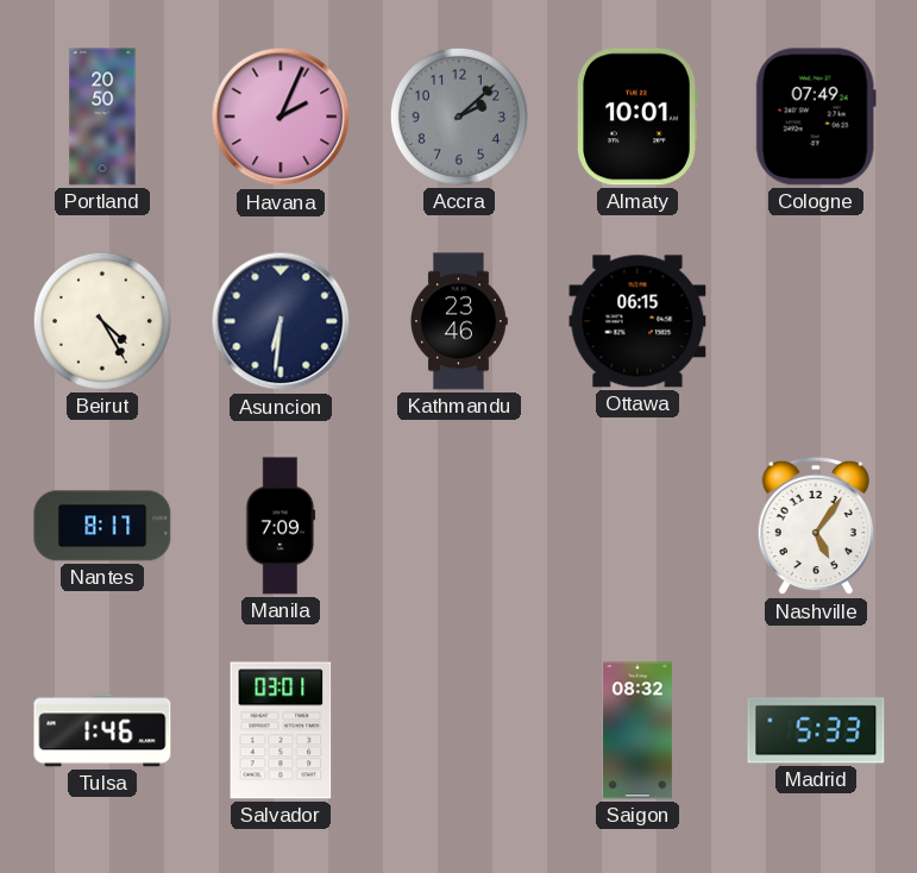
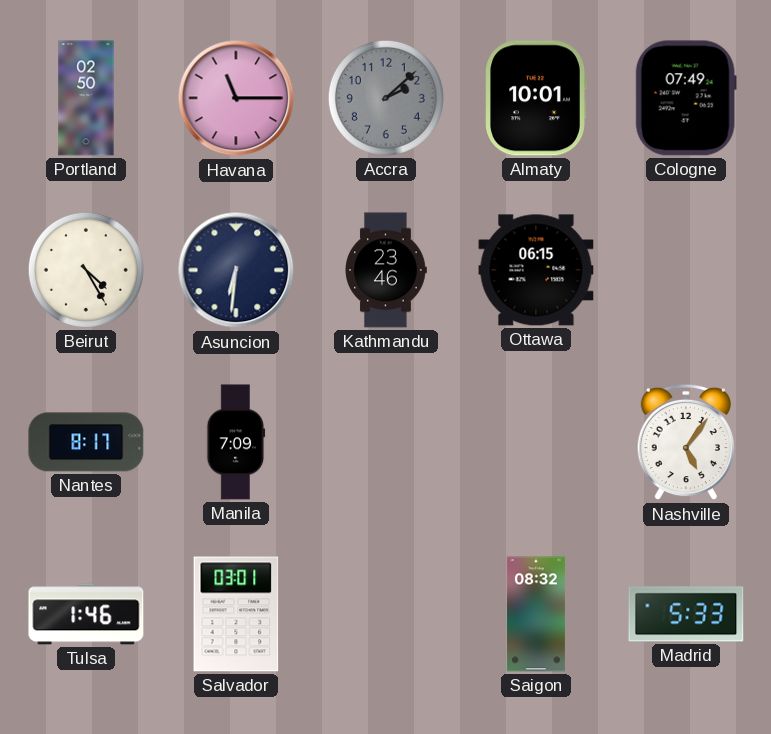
Portland: 20:50 -> 02:50 (86, 98)
Havana: 2:04 -> 11:15 (236, 98)
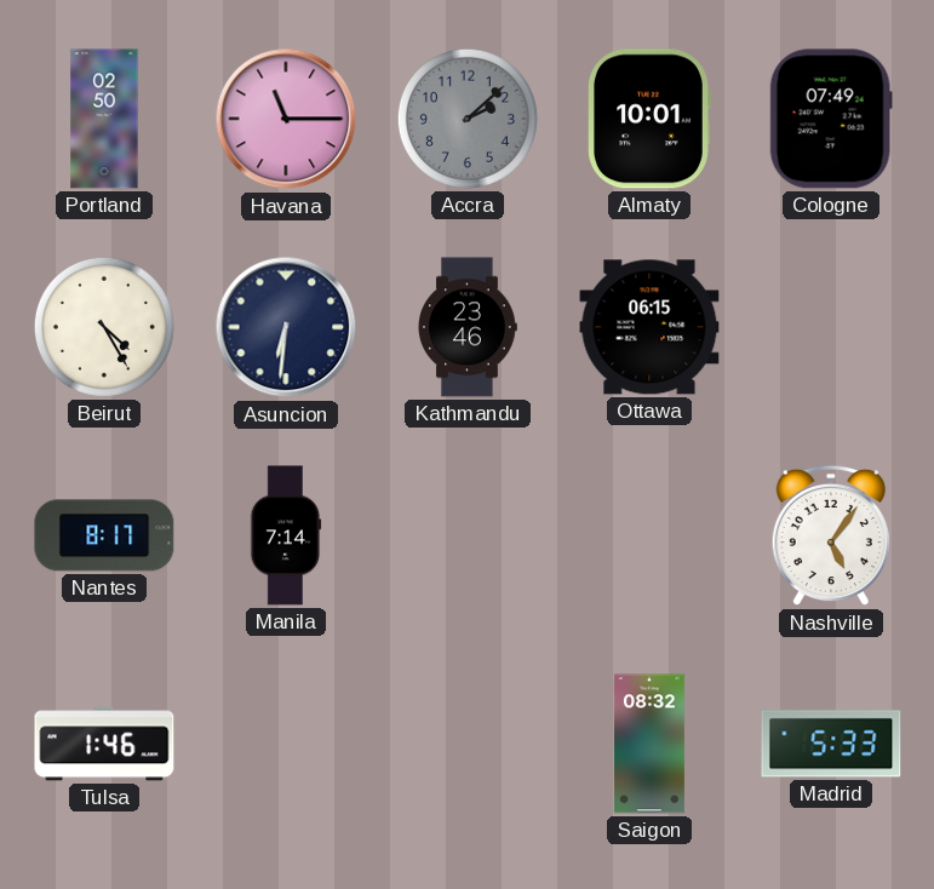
Manila: 7:09 -> 7:14 (286, 535)
Salvador: 03:01 -> none (236, 614)
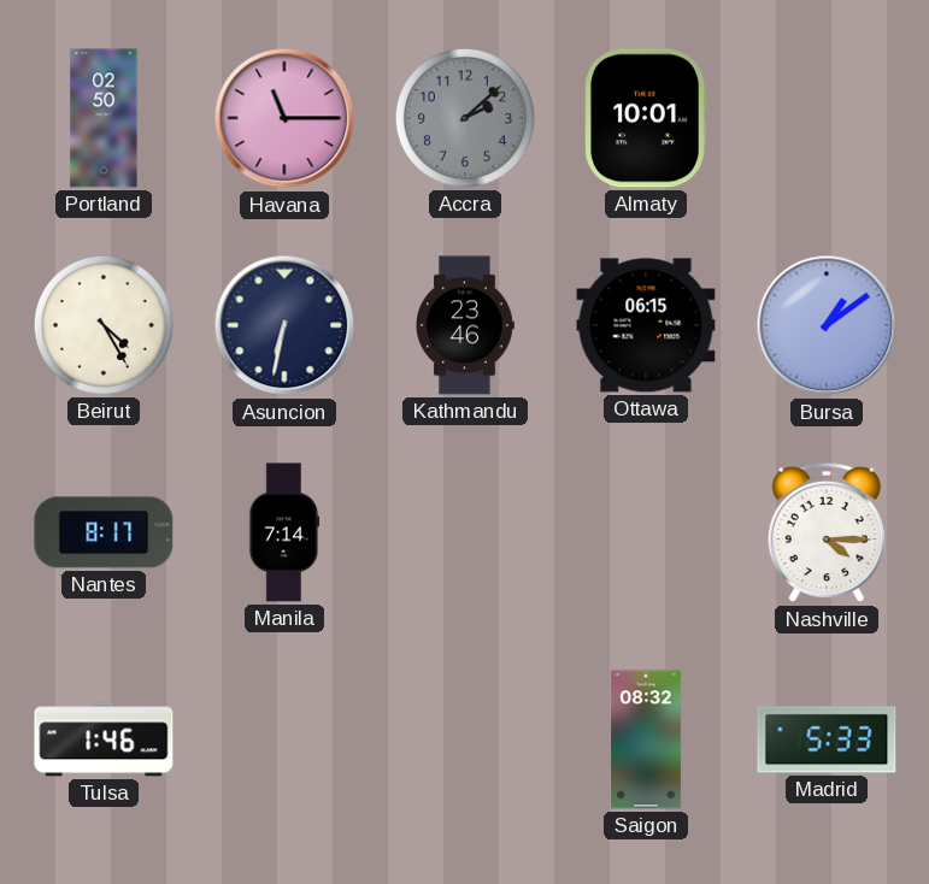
Cologne: 07:49 -> none (831, 119)
Asuncion: 6:31 -> 6:32 (284, 325)
Bursa: none -> 1:09 (827, 325)
Nashville: 5:06 -> 4:15 (827, 532)
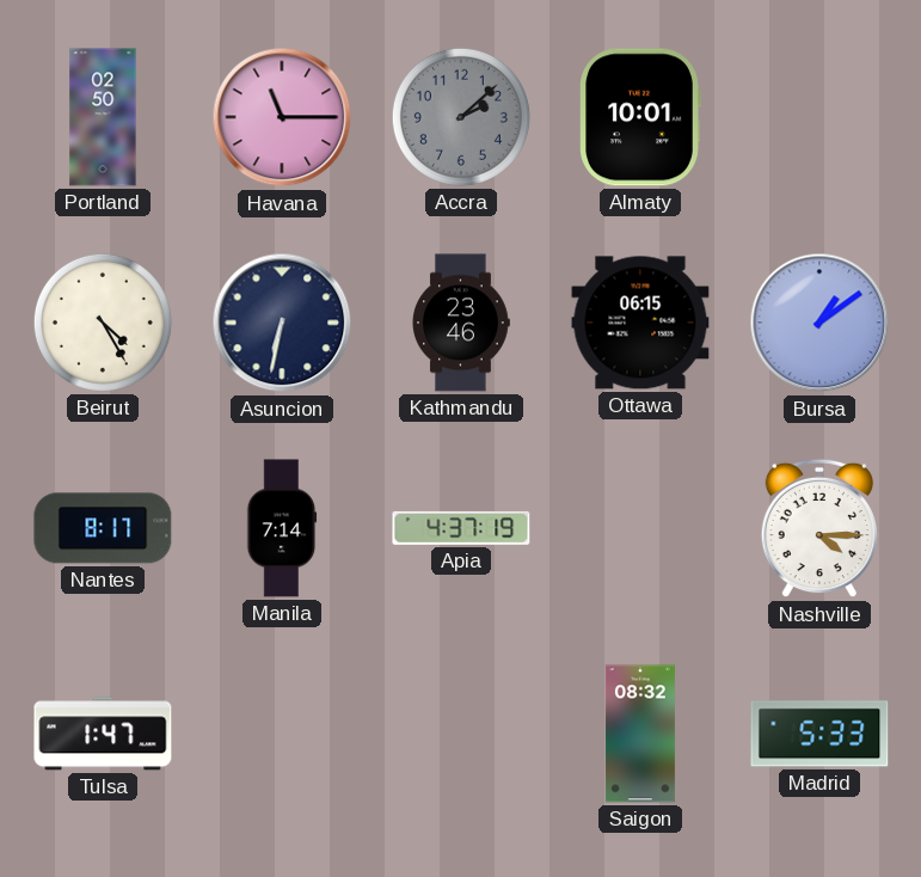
Apia: none -> 4:37 (461, 528)
Tulsa: 1:46 -> 1:47 (103, 734)
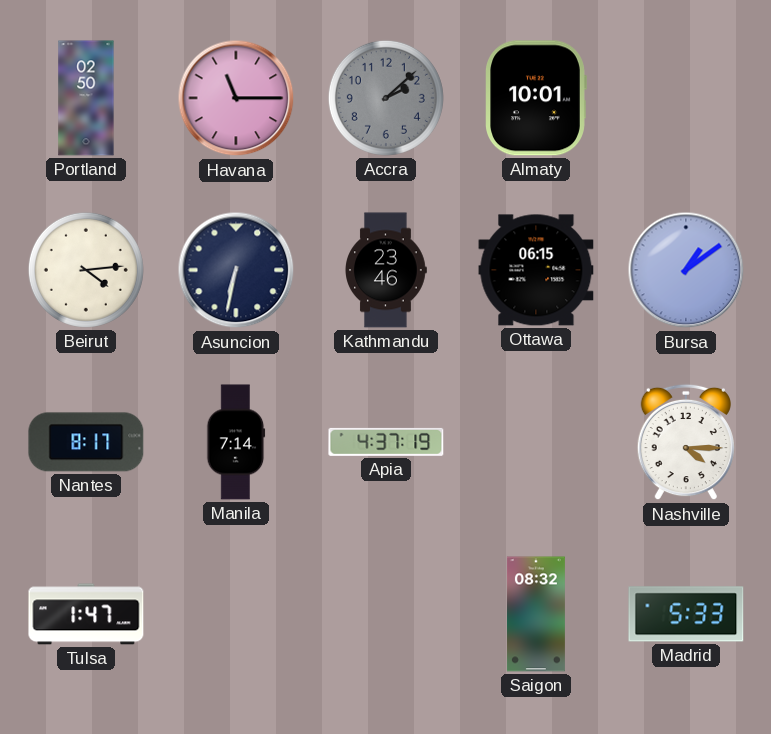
Beirut: 4:25 -> 4:14 (86, 270)
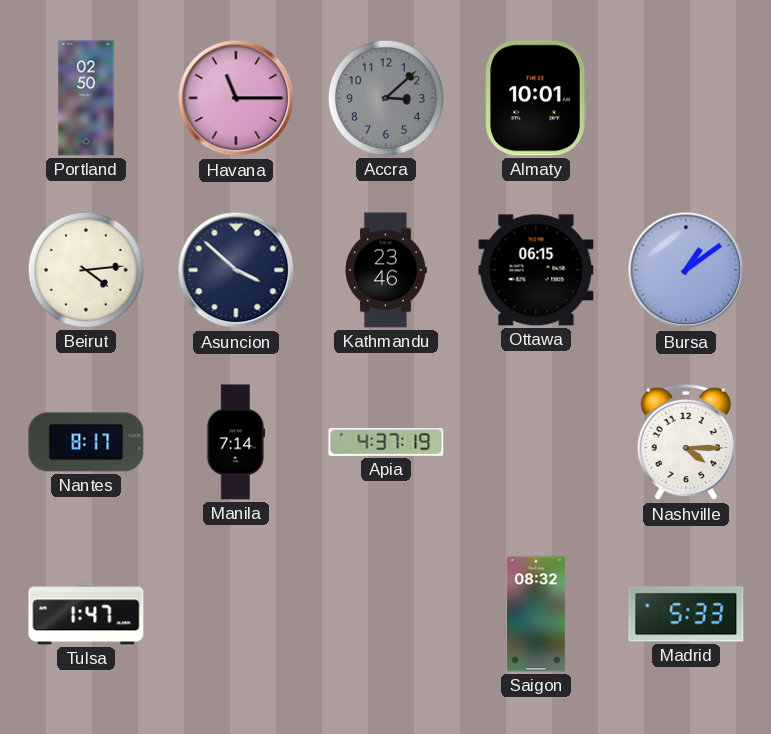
Accra: 2:08 -> 3:08 (386, 98)
Asuncion: 6:32 -> 3:52 (236, 270)
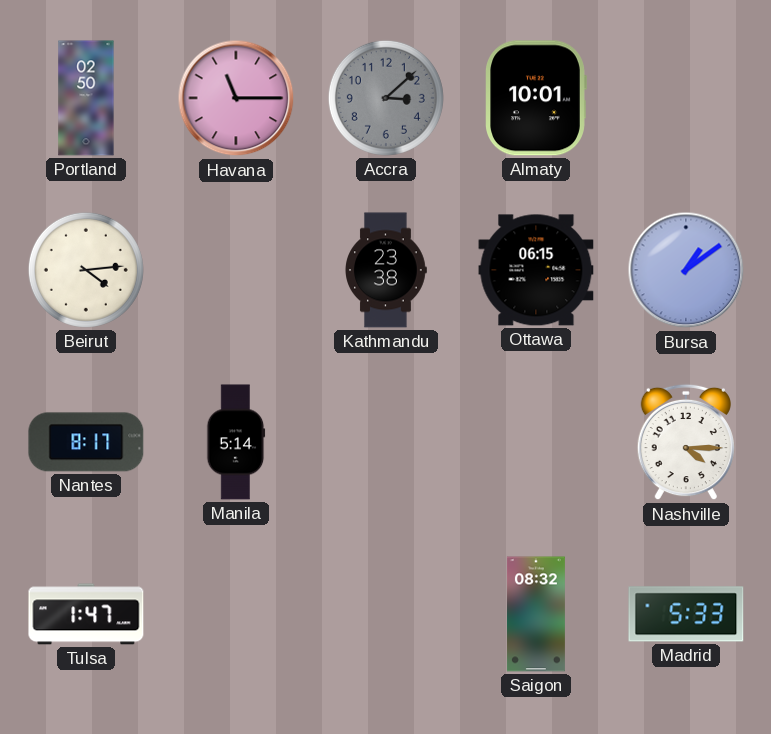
Asuncion: 3:52 -> none (236, 270)
Kathmandu: 23:46 -> 23:38 (386, 270)
Manila: 7:14 -> 5:14 (236, 442)
Apia: 4:37 -> none (386, 442)
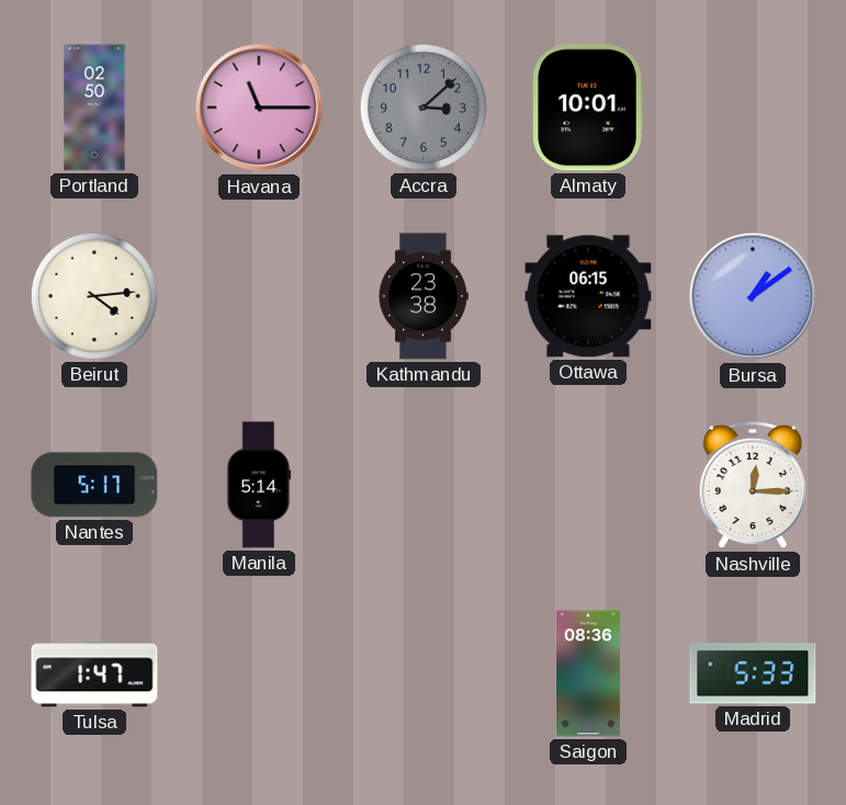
Nantes: 8:17 -> 5:17 (94, 485)
Nashville: 4:15 -> 12:15 (753, 485)
Saigon: 08:32 -> 08:36 (588, 673)
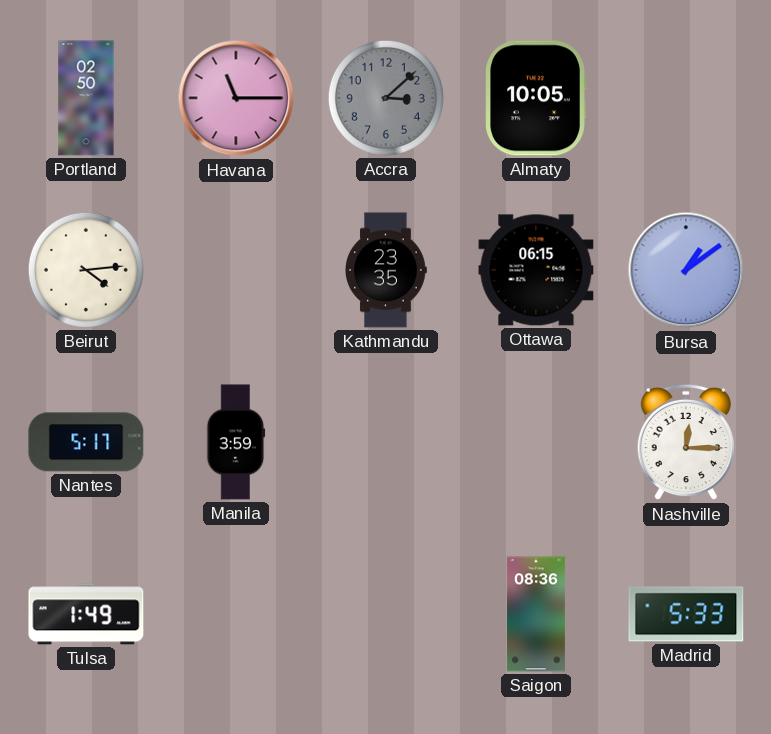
Almaty: 10:01 -> 10:05 (536, 98)
Kathmandu: 23:38 -> 23:35 (386, 270)
Manila: 5:14 -> 3:59 (236, 442)
Tulsa: 1:47 -> 1:49 (86, 614)
